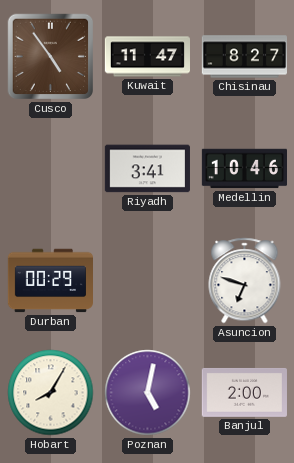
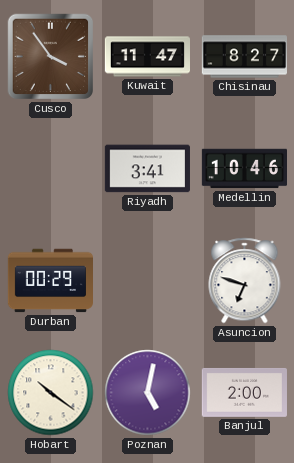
Cusco: 4:54 -> 3:54 (51, 57)
Hobart: 8:05 -> 10:21 (51, 393)
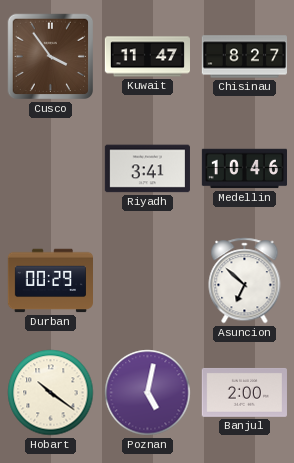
Asuncion: 6:48 -> 6:52 (245, 281)
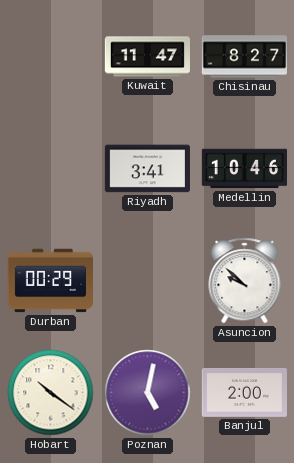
Cusco: 3:54 -> none (51, 57)
Asuncion: 6:52 -> 9:52 (245, 281)
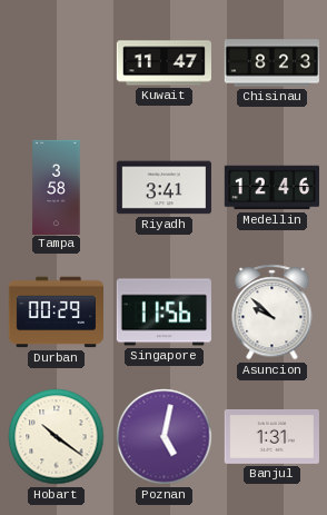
Chisinau: 8:27 -> 8:23 (271, 63)
Tampa: none -> 3:58 (57, 187)
Medellin: 10:46 -> 12:46 (271, 188)
Singapore: none -> 11:56 (163, 313)
Banjul: 2:00 -> 1:31 (271, 437)
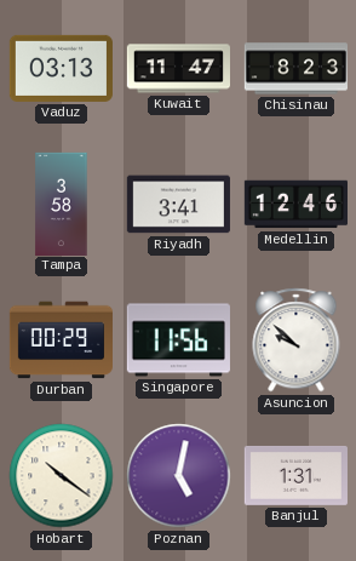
Vaduz: none -> 03:13 (61, 68)
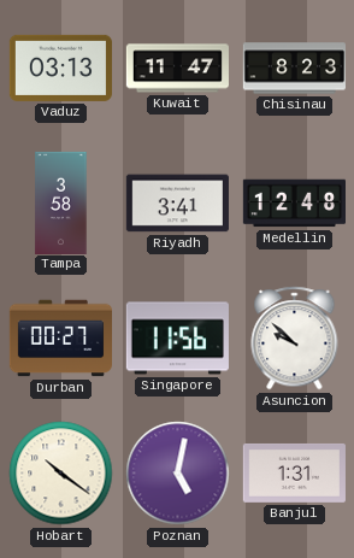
Medellin: 12:46 -> 12:48 (294, 204)
Durban: 00:29 -> 00:27 (60, 339)
